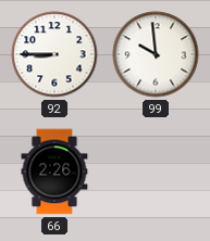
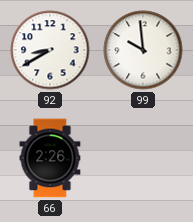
92: 8:45 -> 8:40 (50, 50)
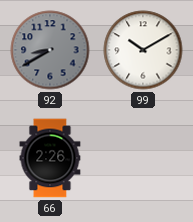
92 dial: white -> grey (50, 50)
99: 9:59 -> 10:10 (143, 50)
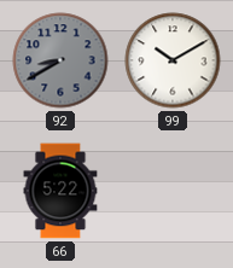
66: 2:26 -> 5:22 (60, 191)
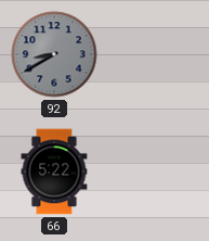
99: 10:10 -> none (173, 60)
